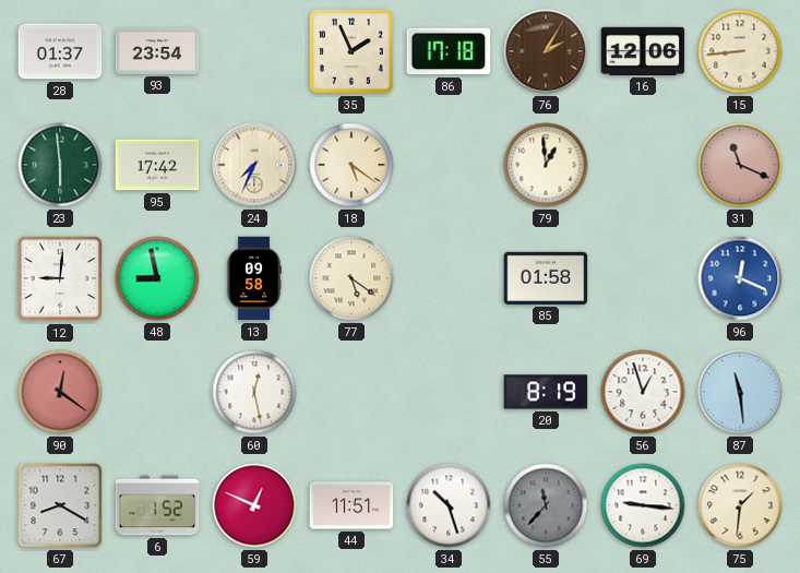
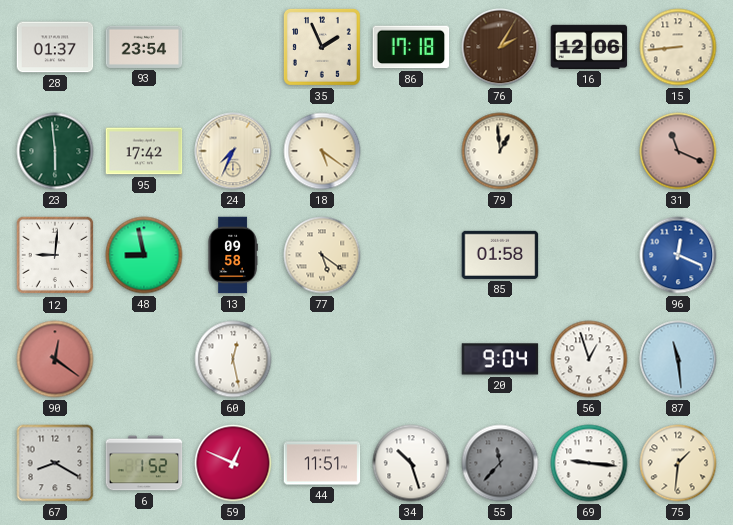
20: 8:19 -> 9:04 (500, 359)
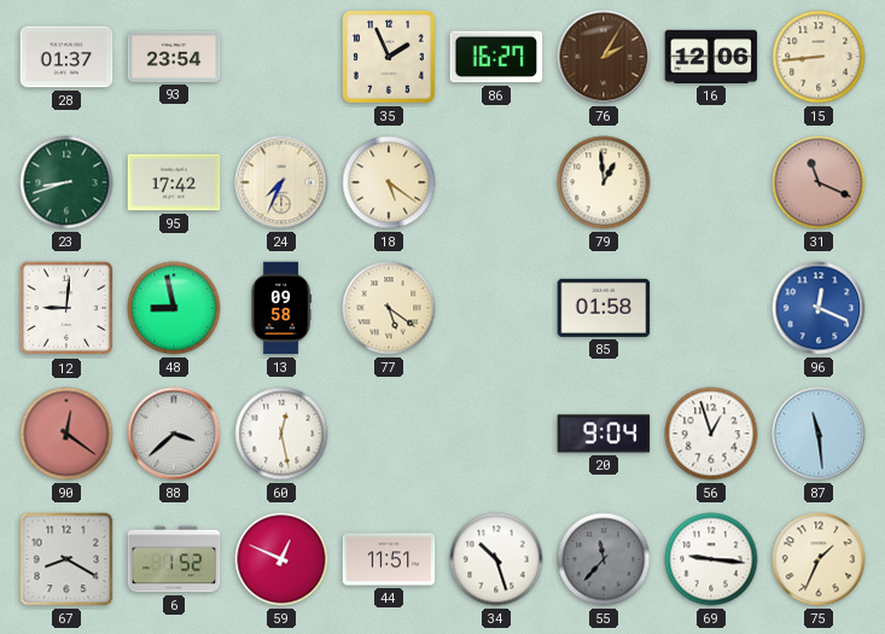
86: 17:18 -> 16:27 (496, 57)
23: 5:59 -> 8:42 (66, 182)
88: none -> 3:38 (174, 434)
75: 1:31 -> 1:34 (819, 559)
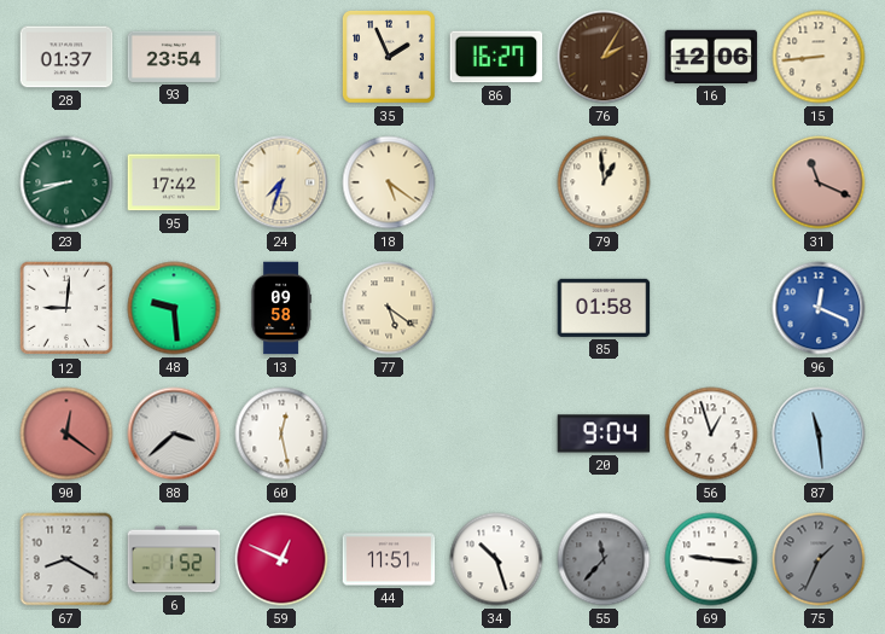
24: 7:34 -> 7:33 (281, 182)
48: 8:58 -> 9:29 (174, 308)
75 dial: cream -> grey (819, 559)
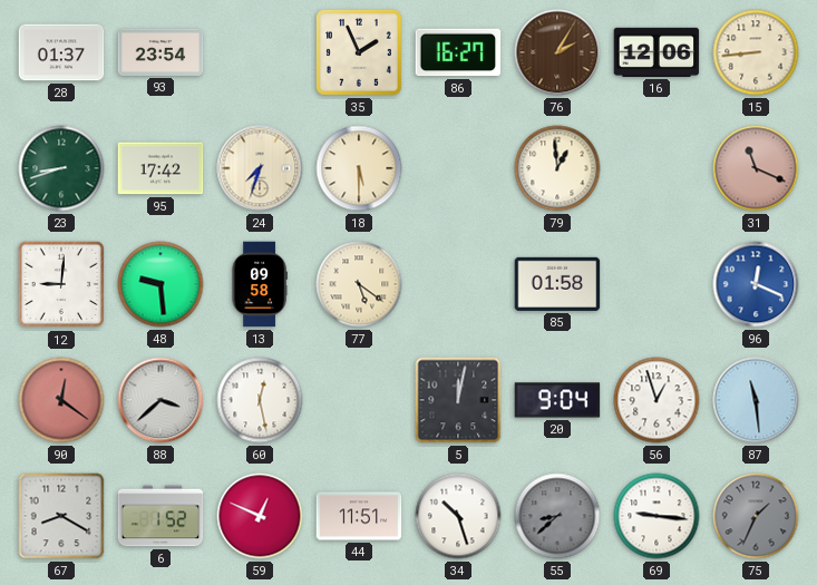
18: 5:21 -> 5:30 (359, 168)
5: none -> 12:02 (458, 400)
55: 11:37 -> 8:38 (557, 516)
